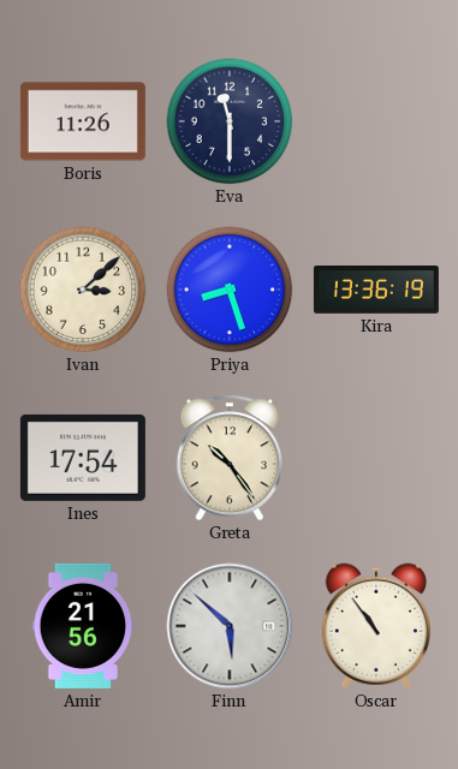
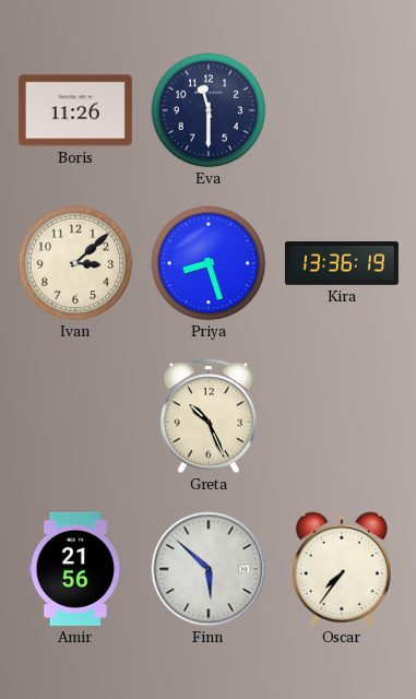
Ines: 17:54 -> none (83, 458)
Greta: 10:24 -> 10:26 (207, 416)
Oscar: 10:54 -> 7:36 (342, 569)
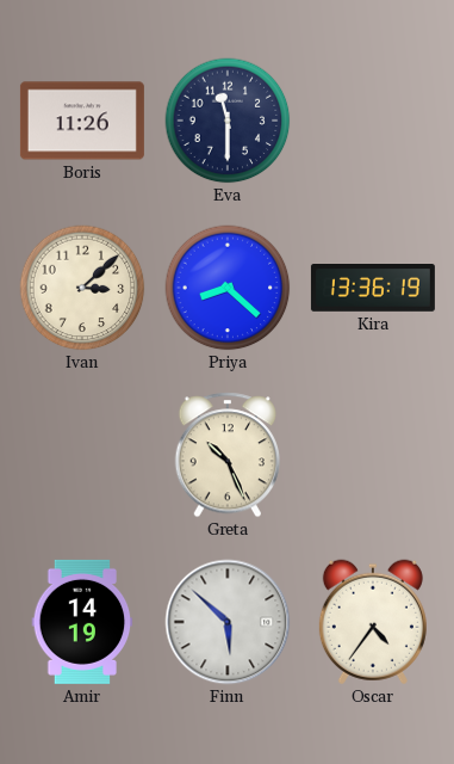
Priya: 8:27 -> 8:22 (228, 288)
Amir: 21:56 -> 14:19 (82, 622)
Oscar: 7:36 -> 4:36 (373, 622)
